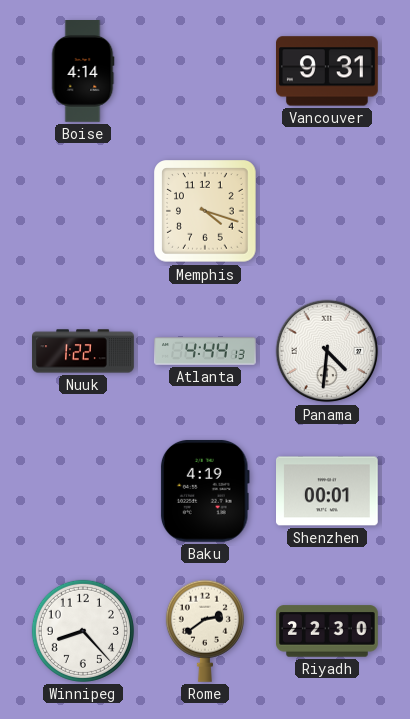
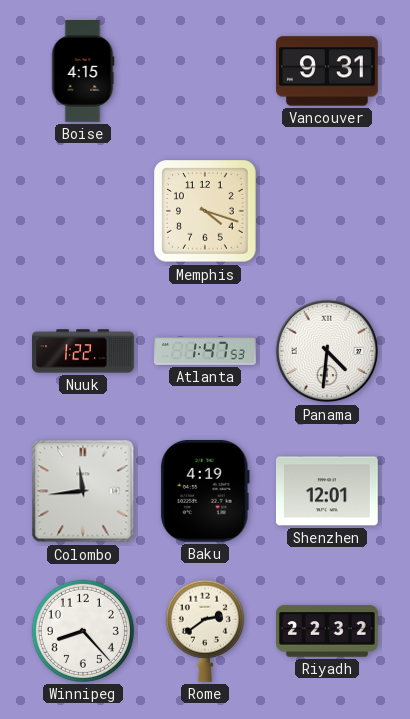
Boise: 4:14 -> 4:15 (83, 72)
Atlanta: 4:44 -> 1:47 (205, 351)
Colombo: none -> 11:44 (83, 491)
Shenzhen: 00:01 -> 12:01 (328, 491)
Riyadh: 22:30 -> 22:32 (328, 631)
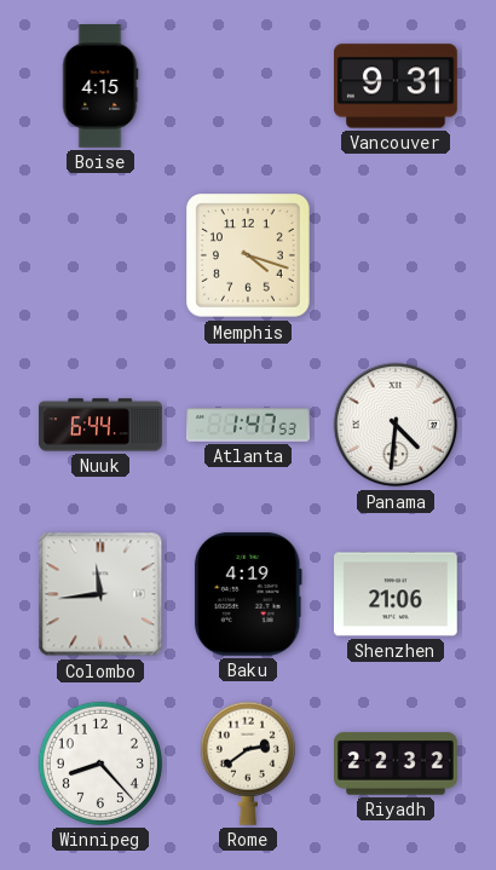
Nuuk: 1:22 -> 6:44 (100, 425)
Shenzhen: 12:01 -> 21:06 (397, 594)
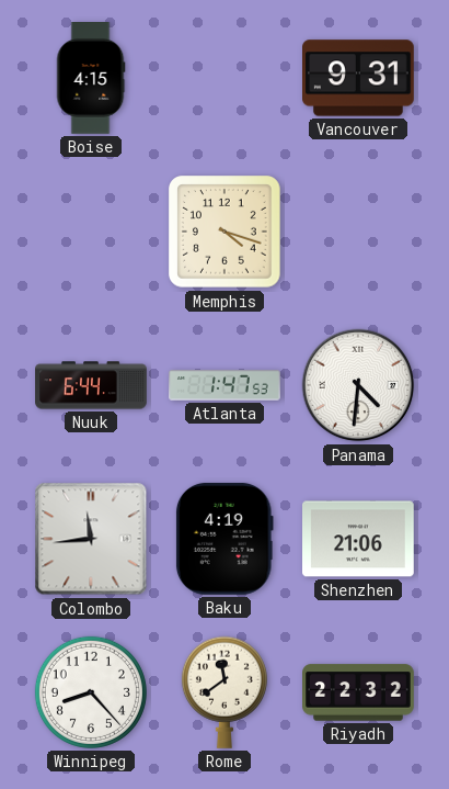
Rome: 2:39 -> 11:39 (225, 692)
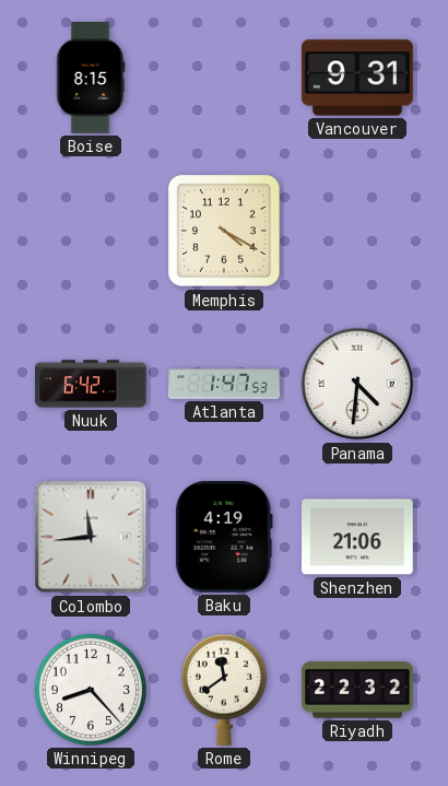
Boise: 4:15 -> 8:15 (91, 79)
Memphis: 4:18 -> 4:20 (224, 231)
Nuuk: 6:44 -> 6:42 (91, 384)
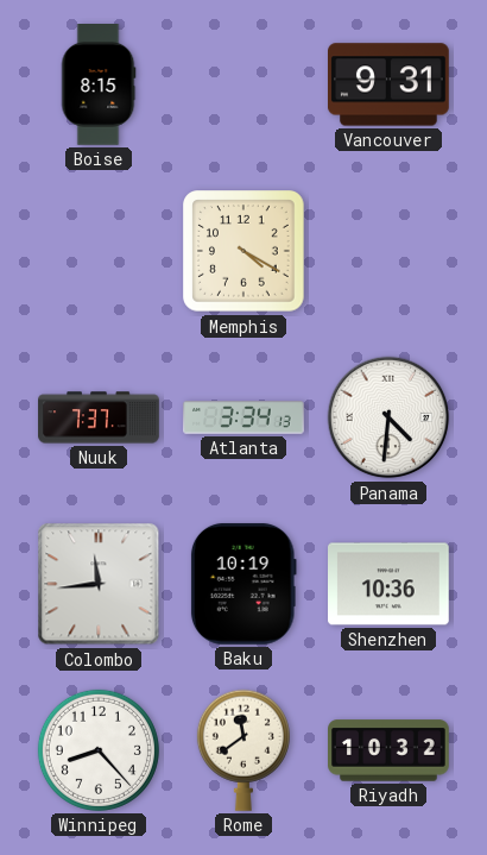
Nuuk: 6:42 -> 7:37 (99, 417)
Atlanta: 1:47 -> 3:34 (243, 417)
Baku: 4:19 -> 10:19 (243, 584)
Shenzhen: 21:06 -> 10:36 (390, 584)
Riyadh: 22:32 -> 10:32 (390, 750)
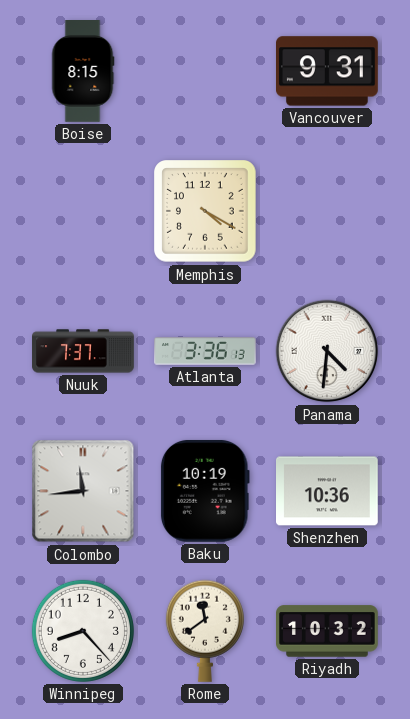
Atlanta: 3:34 -> 3:36 (205, 351)
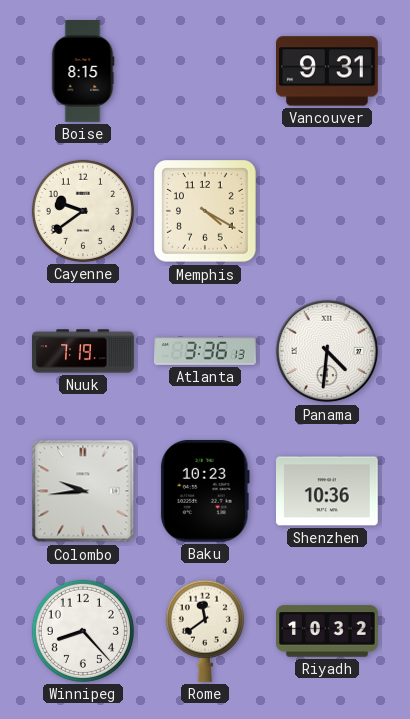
Cayenne: none -> 9:39 (83, 211)
Nuuk: 7:37 -> 7:19 (83, 351)
Colombo: 11:44 -> 9:44 (83, 491)
Baku: 10:19 -> 10:23 (205, 491)
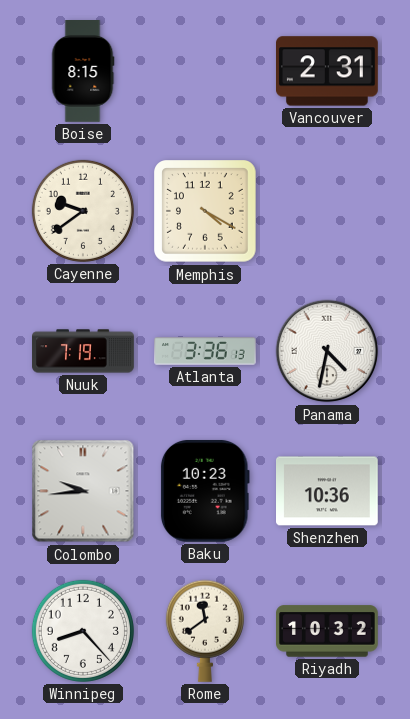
Vancouver: 9:31 -> 2:31 (328, 71)
Panama: 4:31 -> 4:32 (327, 351)
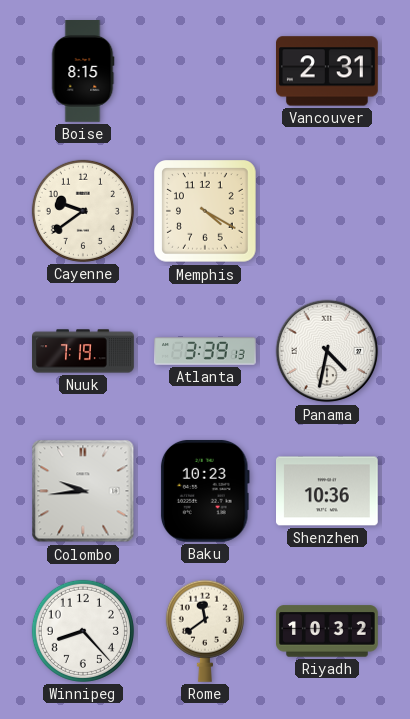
Atlanta: 3:36 -> 3:39 (205, 351)
